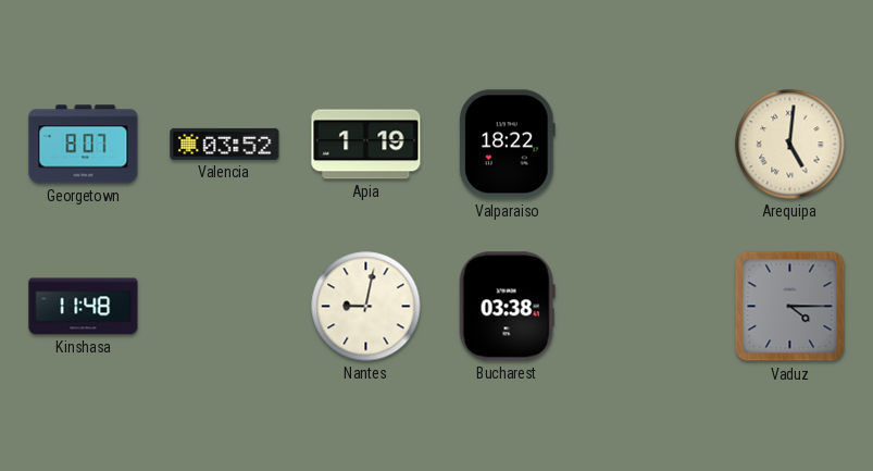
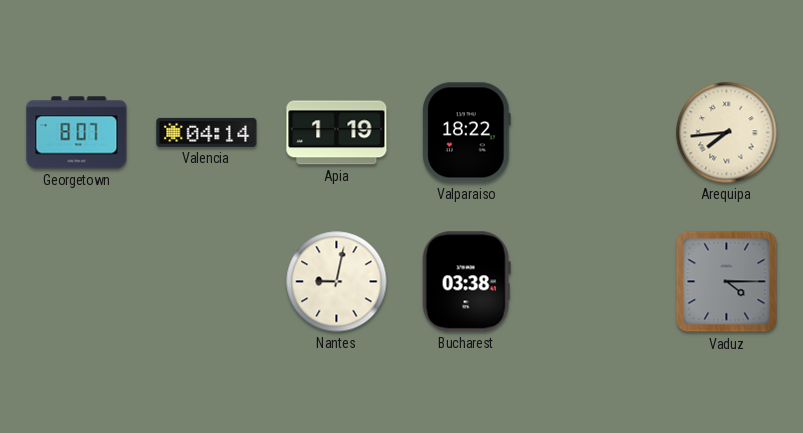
Valencia: 03:52 -> 04:14 (207, 132)
Arequipa: 5:01 -> 7:44 (727, 133)
Kinshasa: 11:48 -> none (84, 307)
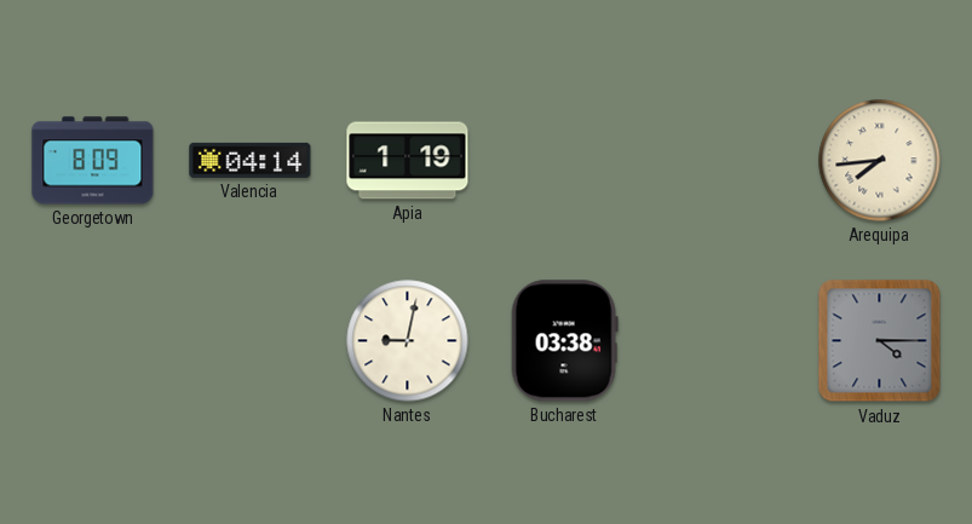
Georgetown: 8:07 -> 8:09 (93, 161)
Valparaiso: 18:22 -> none (467, 133)
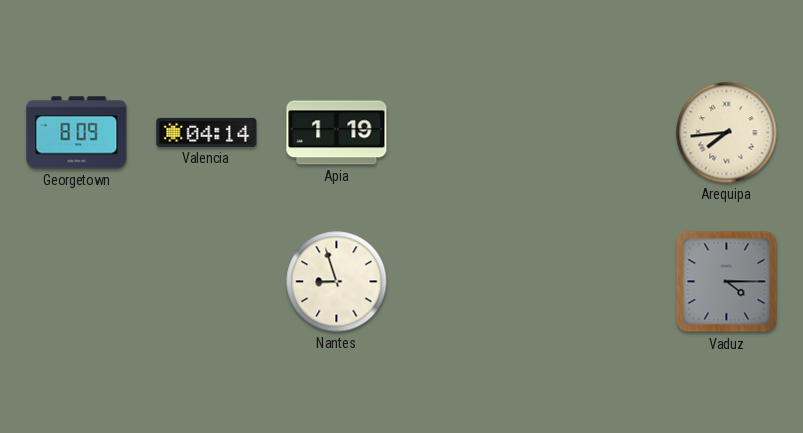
Nantes: 9:02 -> 8:57 (337, 282)
Bucharest: 03:38 -> none (564, 341)
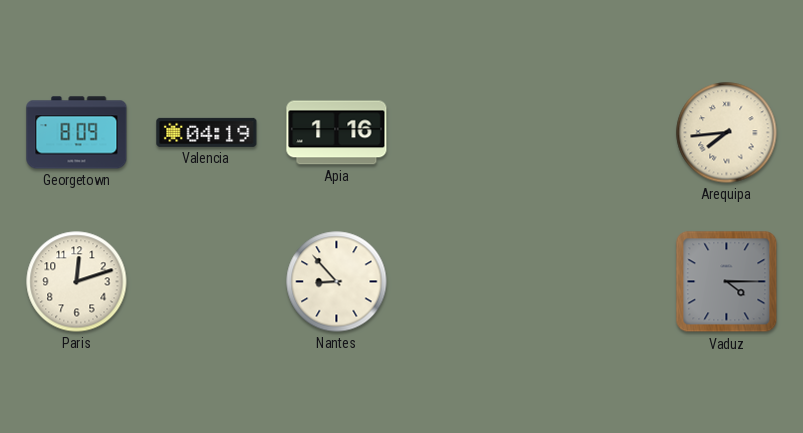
Valencia: 04:14 -> 04:19 (207, 132)
Apia: 1:19 -> 1:16 (337, 133)
Paris: none -> 12:12 (77, 282)
Nantes: 8:57 -> 8:53 (337, 282)
